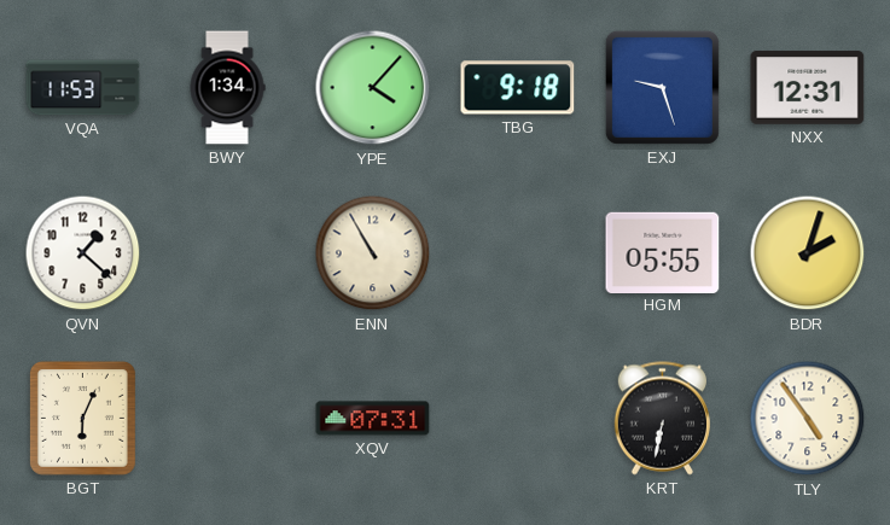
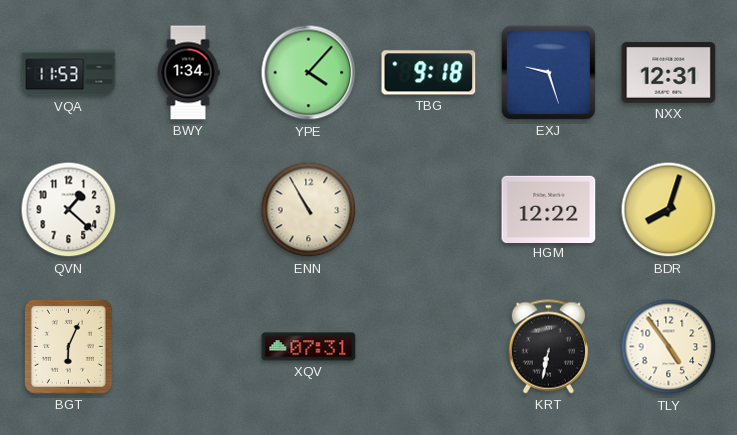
HGM: 05:55 -> 12:22 (549, 209)
BDR: 2:03 -> 8:03 (669, 210)
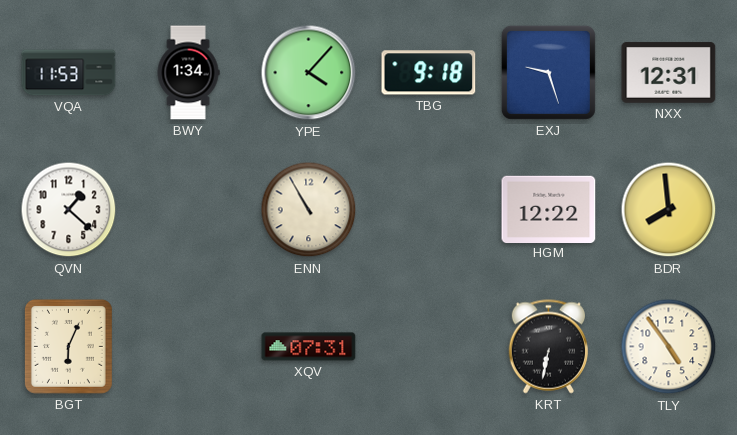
BDR: 8:03 -> 7:59 (669, 210)
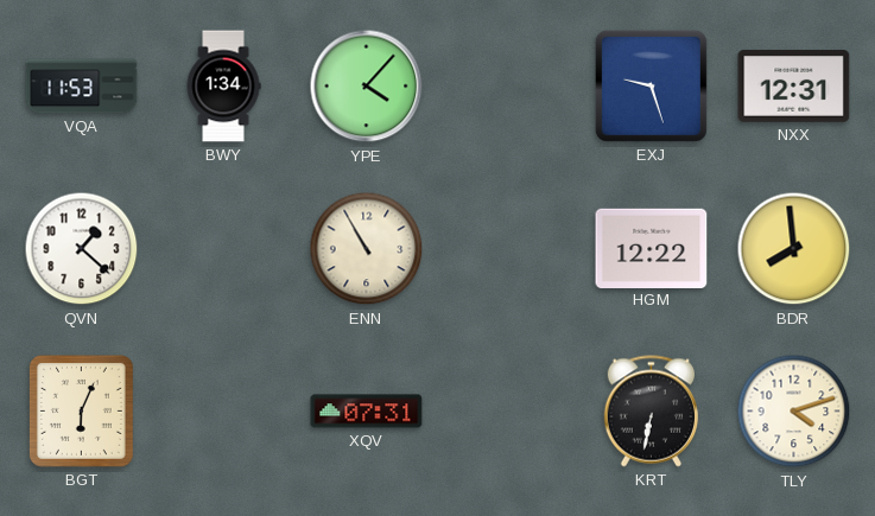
TBG: 9:18 -> none (429, 73)
TLY: 4:54 -> 4:12 (794, 412)
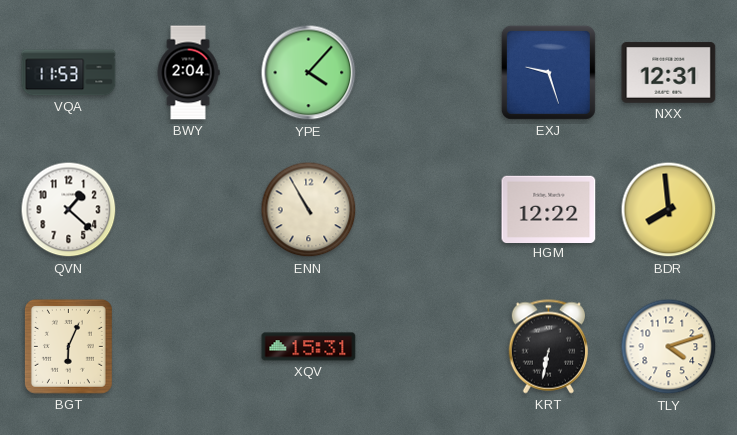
BWY: 1:34 -> 2:04 (188, 73)
XQV: 07:31 -> 15:31 (309, 347)
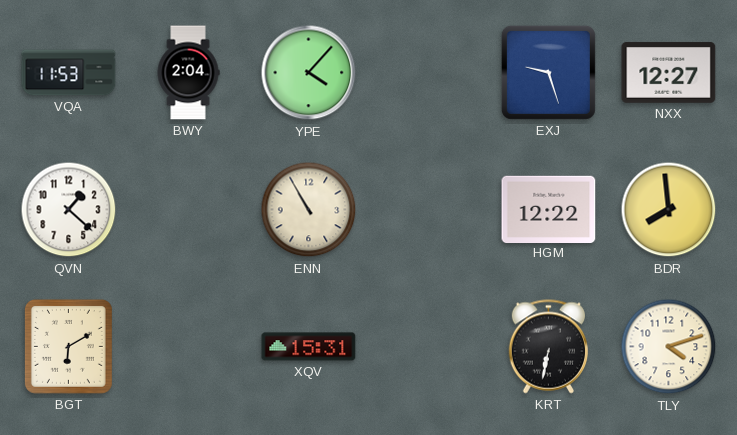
NXX: 12:31 -> 12:27 (669, 73)
BGT: 6:04 -> 6:10 (68, 346)
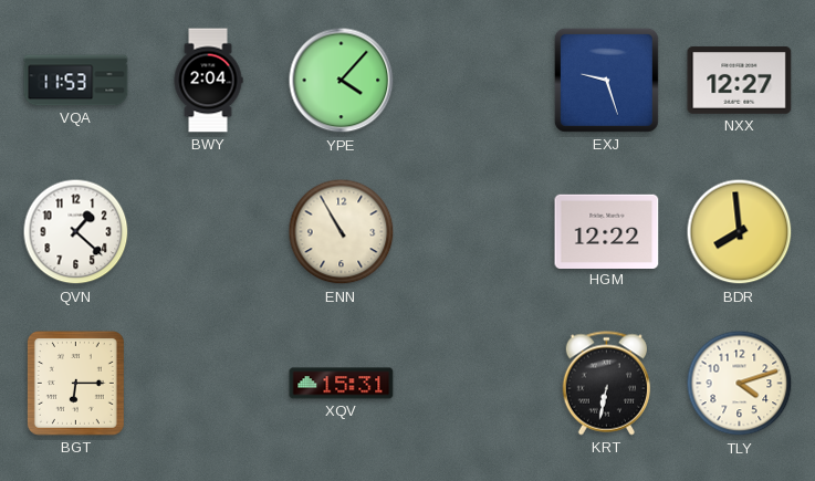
BGT: 6:10 -> 6:15 (75, 383)
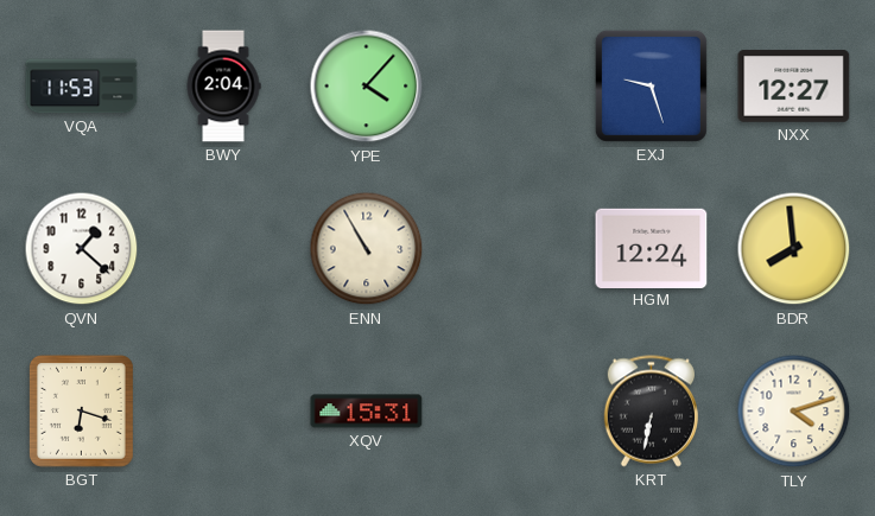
HGM: 12:22 -> 12:24 (652, 248)
BGT: 6:15 -> 6:18 (81, 410)
